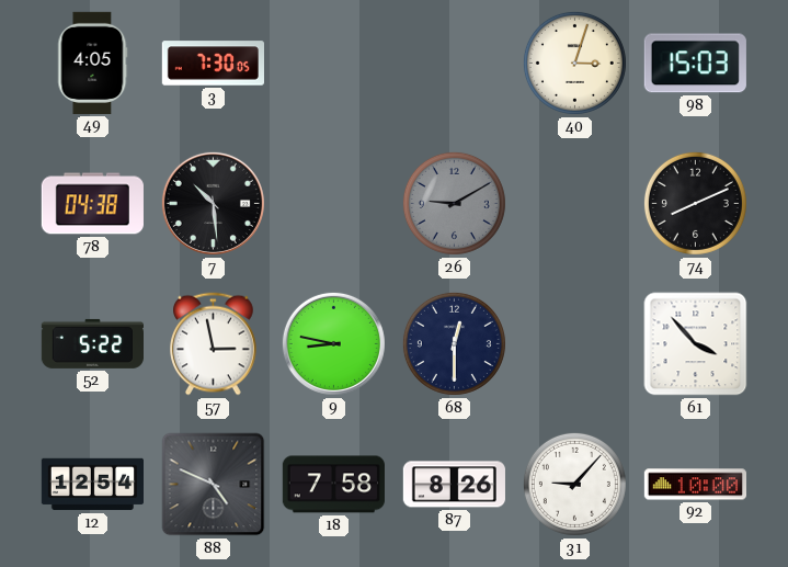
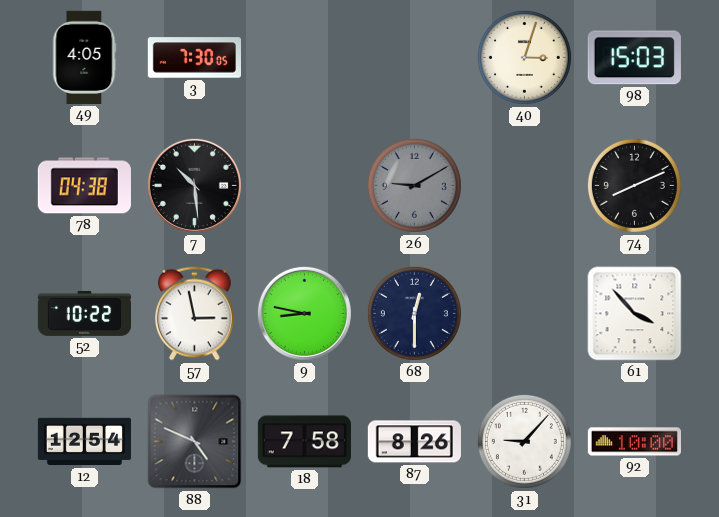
52: 5:22 -> 10:22 (84, 313)
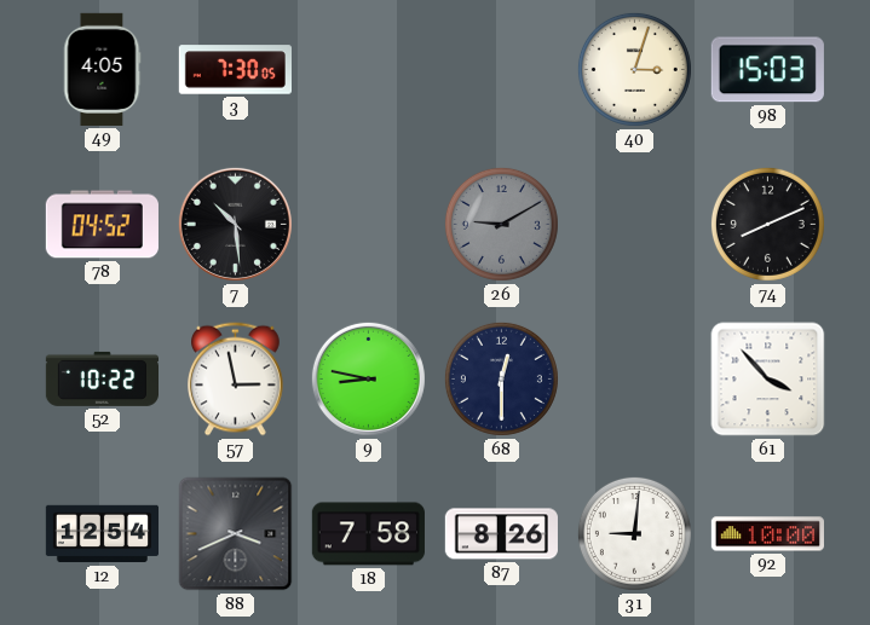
78: 04:38 -> 04:52 (102, 225)
88: 4:49 -> 3:41 (236, 534)
31: 9:07 -> 9:01 (634, 533)
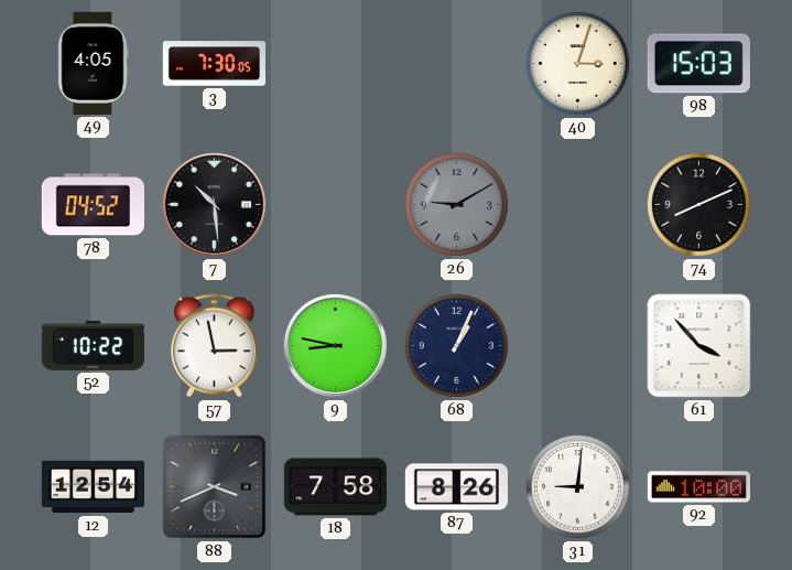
68: 12:30 -> 1:04 (456, 345)
